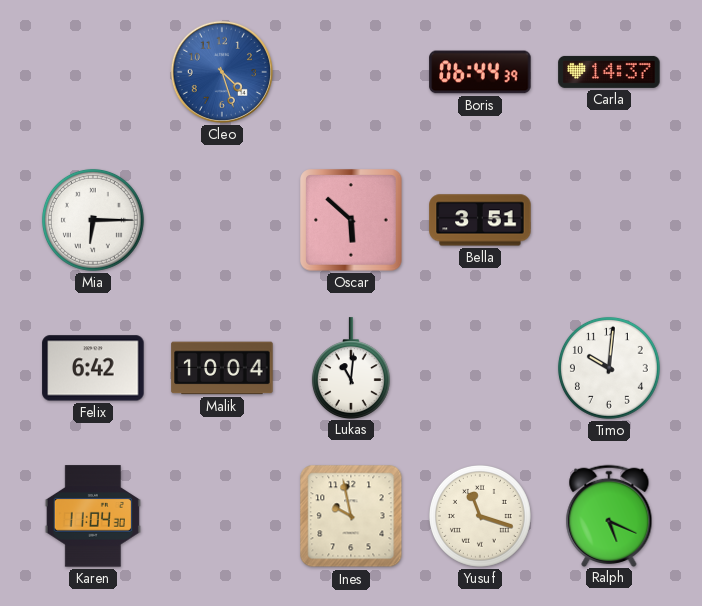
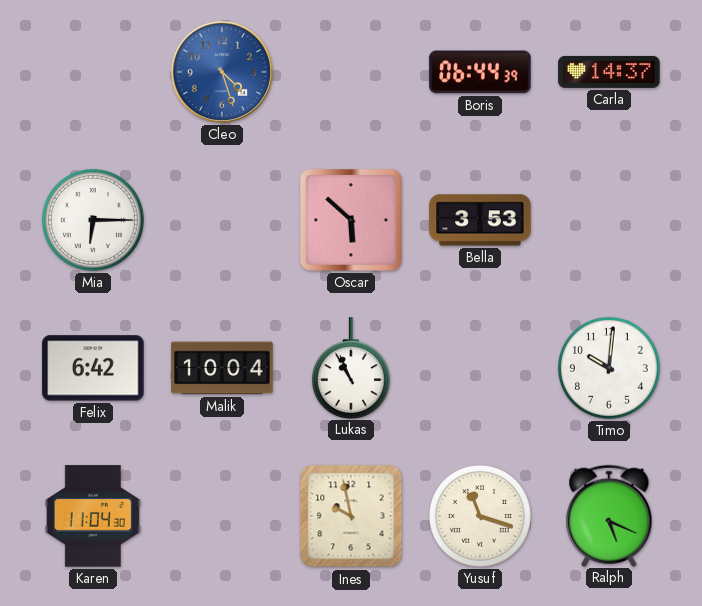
Bella: 3:51 -> 3:53 (480, 220)
Lukas: 11:01 -> 10:56 (351, 368)
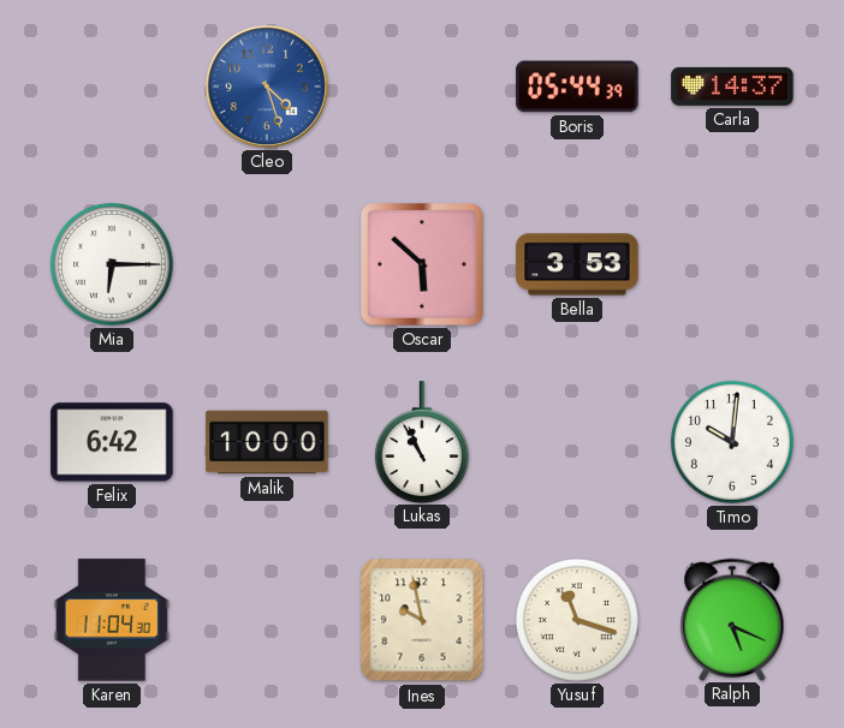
Boris: 06:44 -> 05:44 (577, 86)
Malik: 10:04 -> 10:00 (267, 442)
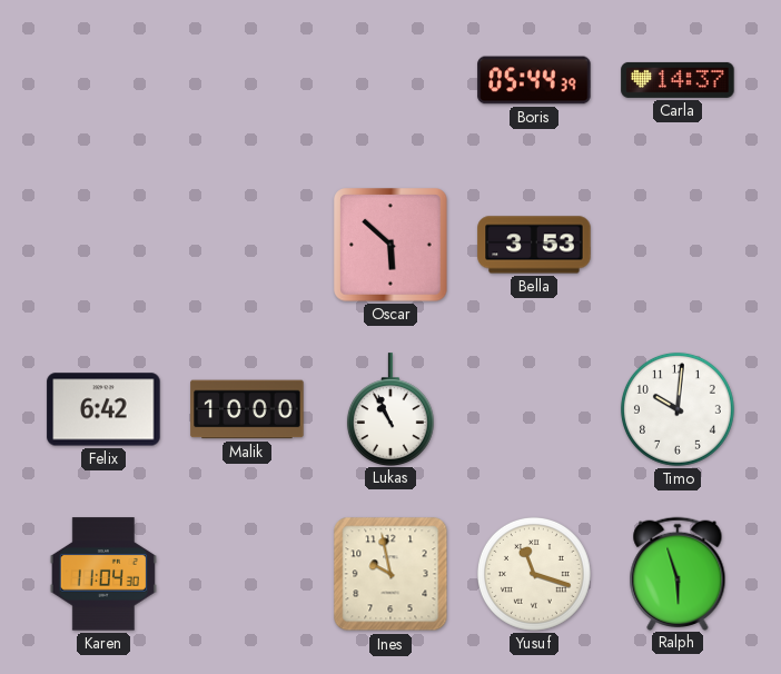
Cleo: 4:27 -> none (267, 86)
Mia: 6:15 -> none (112, 264)
Ralph: 5:19 -> 5:57 (678, 573)
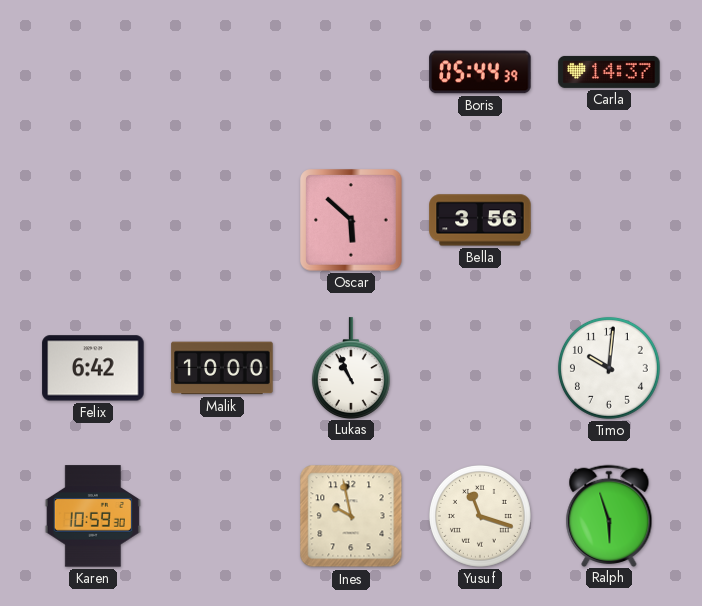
Bella: 3:53 -> 3:56 (480, 220)
Karen: 11:04 -> 10:59 (93, 516)
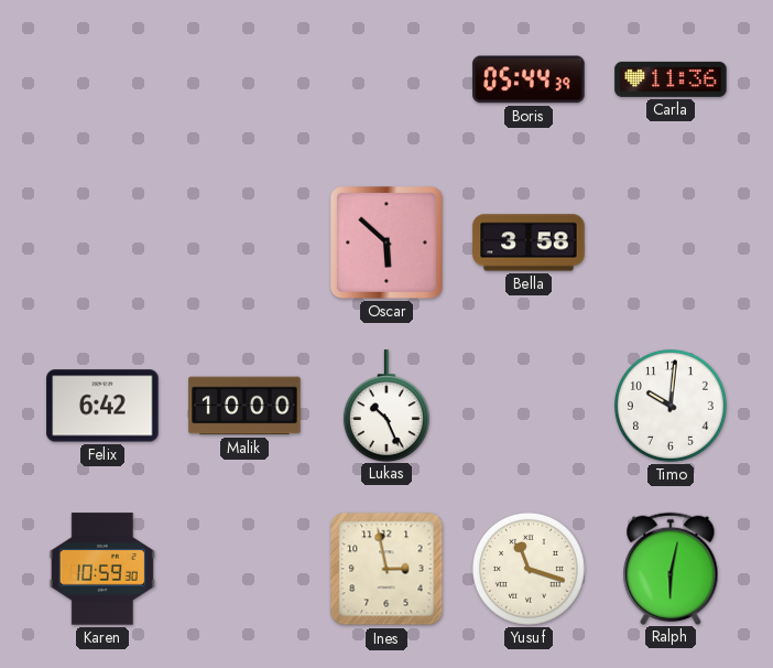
Carla: 14:37 -> 11:36 (671, 79)
Bella: 3:56 -> 3:58 (529, 243)
Lukas: 10:56 -> 10:26 (386, 406)
Ines: 9:58 -> 2:58 (386, 569)
Ralph: 5:57 -> 6:02 (671, 568)
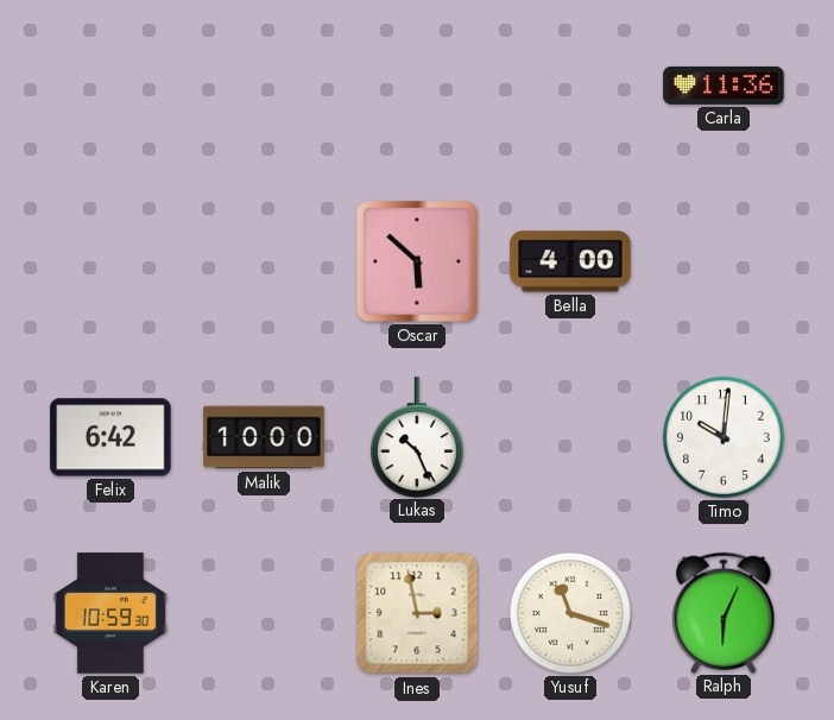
Boris: 05:44 -> none (529, 79)
Bella: 3:58 -> 4:00 (570, 261)
Ralph: 6:02 -> 6:04 (724, 612)
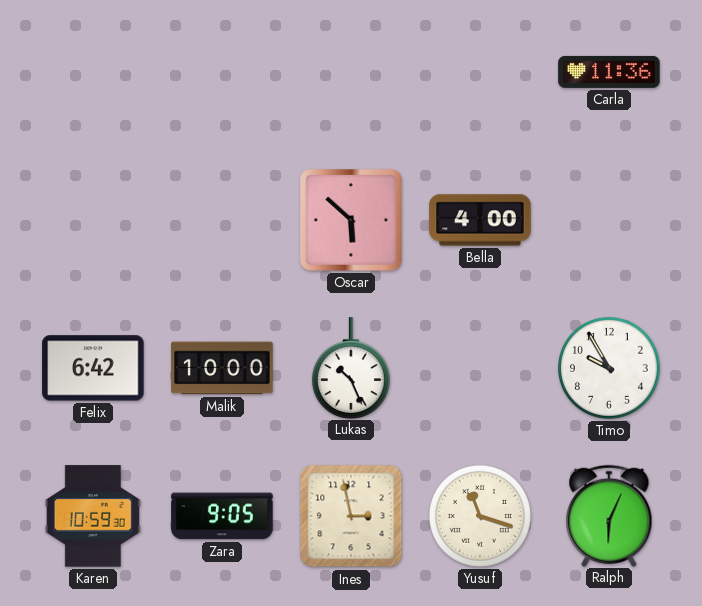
Timo: 10:01 -> 9:55 (609, 368)
Zara: none -> 9:05 (222, 516)
